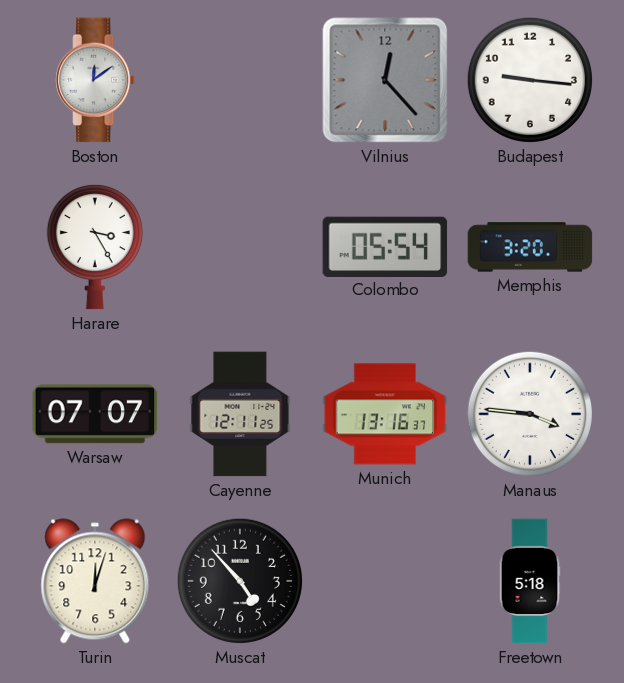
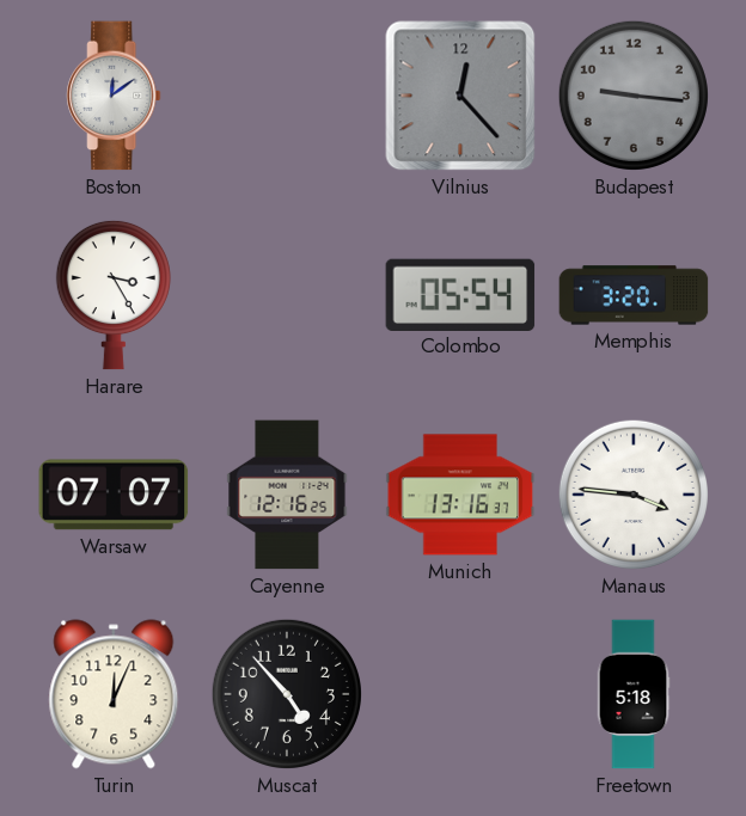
Budapest dial: white -> grey (634, 96)
Cayenne: 12:11 -> 12:16 (287, 495)
Turin: 12:03 -> 12:04 (114, 694)
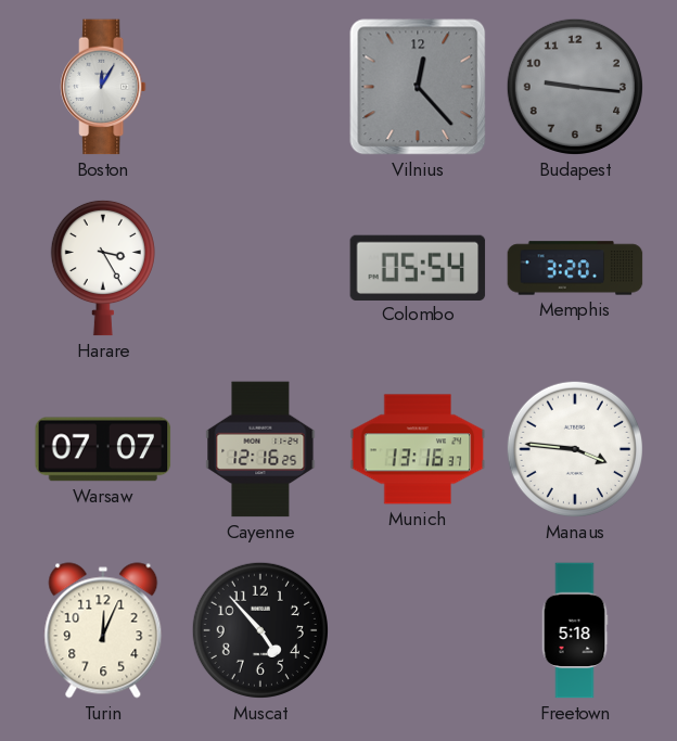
Boston: 12:09 -> 12:05 (103, 87)
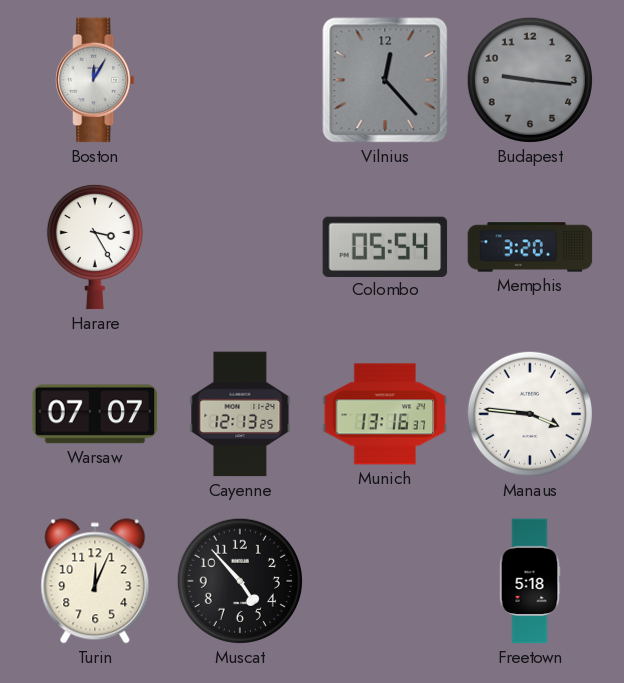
Cayenne: 12:16 -> 12:13 (240, 414)
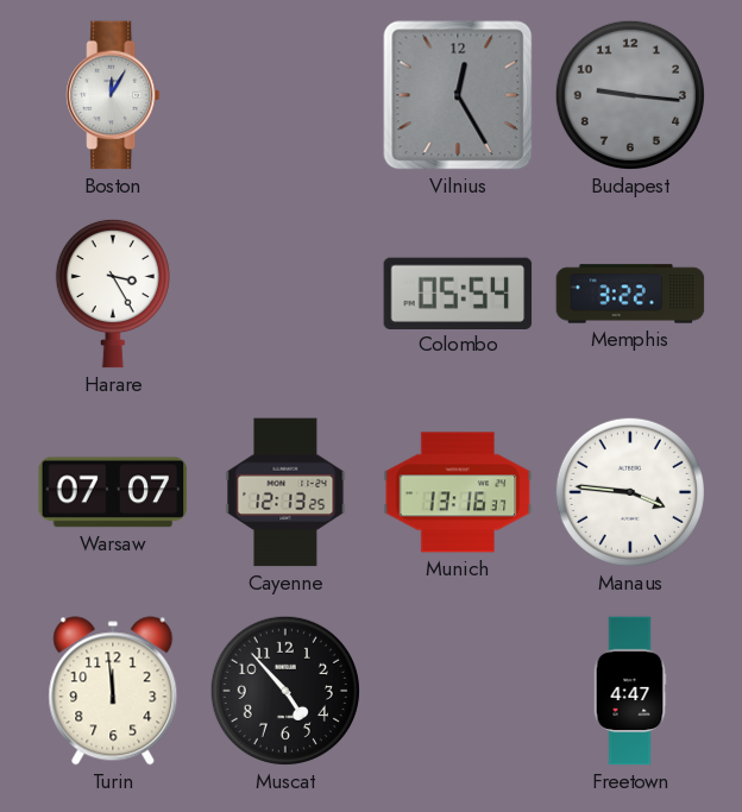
Vilnius: 12:23 -> 12:25 (458, 95)
Memphis: 3:20 -> 3:22 (630, 294)
Turin: 12:04 -> 11:59 (113, 691)
Freetown: 5:18 -> 4:47 (630, 691)
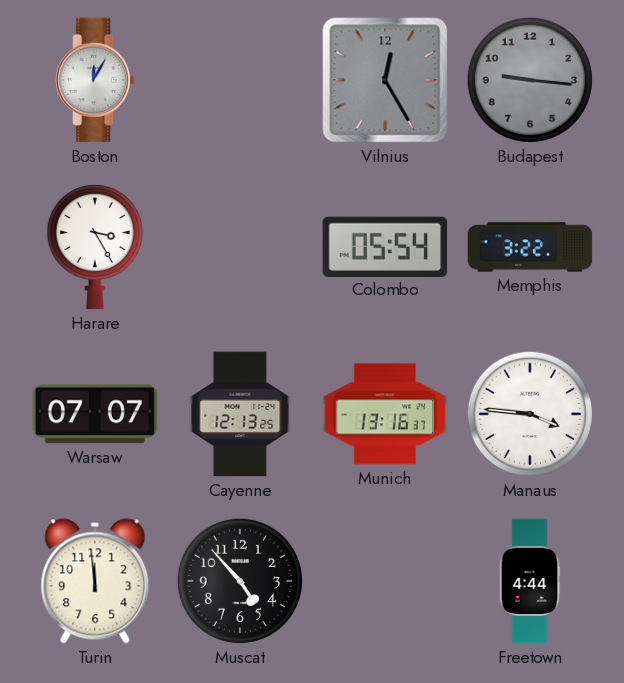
Freetown: 4:47 -> 4:44 (530, 581)
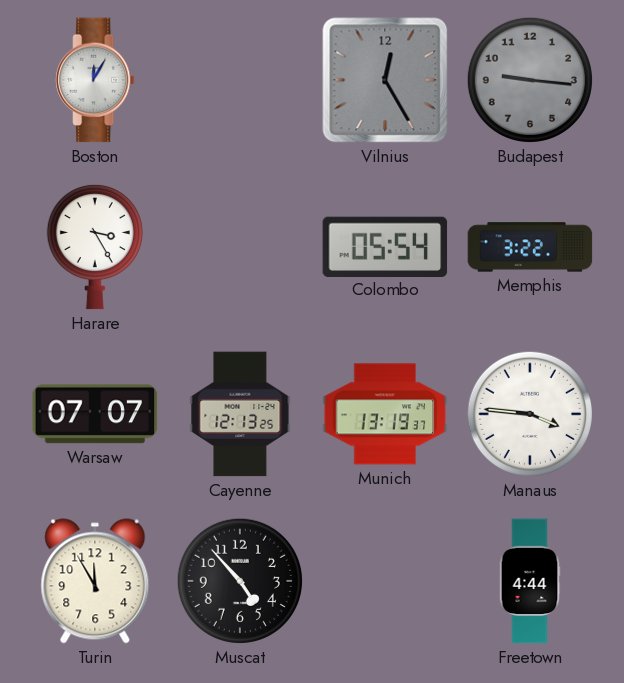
Munich: 13:16 -> 13:19 (385, 414)
Turin: 11:59 -> 11:55 (95, 581)
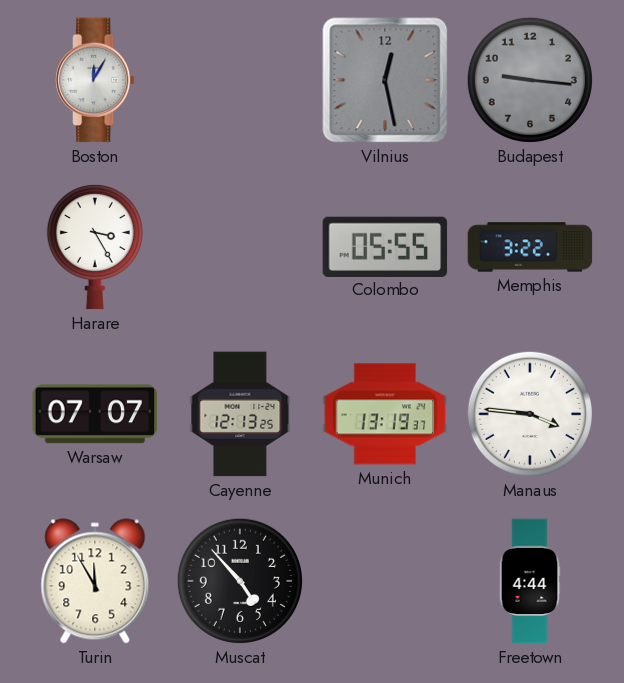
Vilnius: 12:25 -> 12:28 (385, 80)
Colombo: 05:54 -> 05:55 (385, 246)
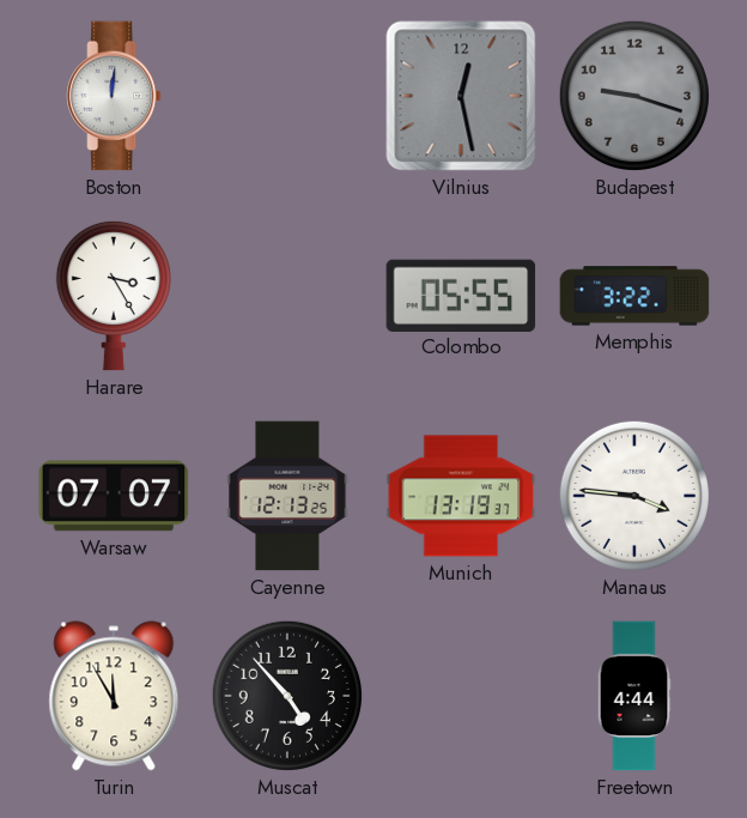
Boston: 12:05 -> 12:01 (114, 96)
Budapest: 9:16 -> 9:18 (634, 96)
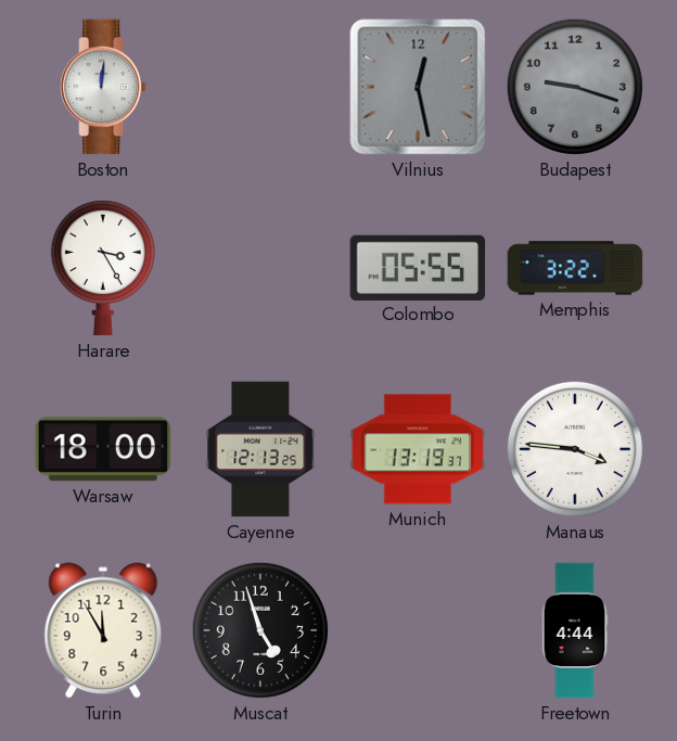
Warsaw: 07:07 -> 18:00 (103, 449)
Muscat: 4:53 -> 4:57 (260, 630)
